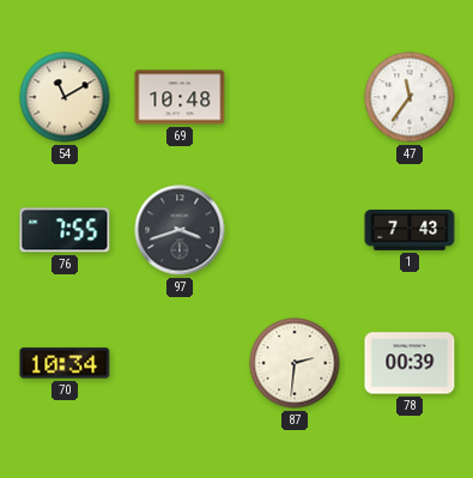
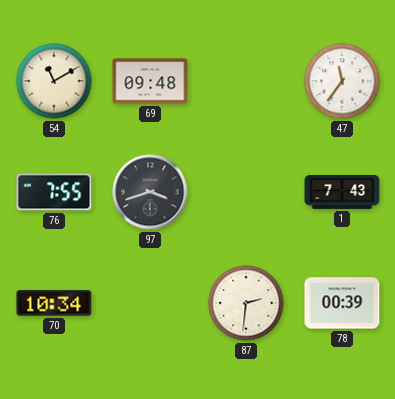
69: 10:48 -> 09:48 (150, 81)
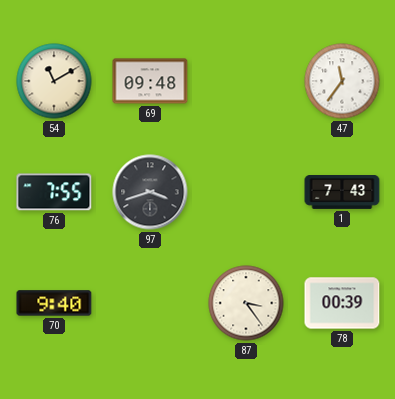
70: 10:34 -> 9:40 (54, 303)
87: 2:31 -> 3:24 (246, 303)
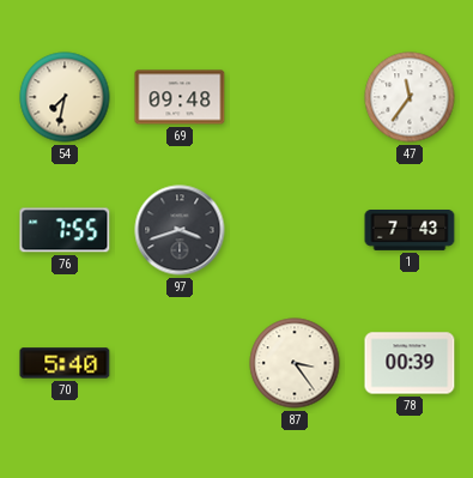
54: 11:10 -> 7:32 (65, 97)
70: 9:40 -> 5:40 (65, 363)
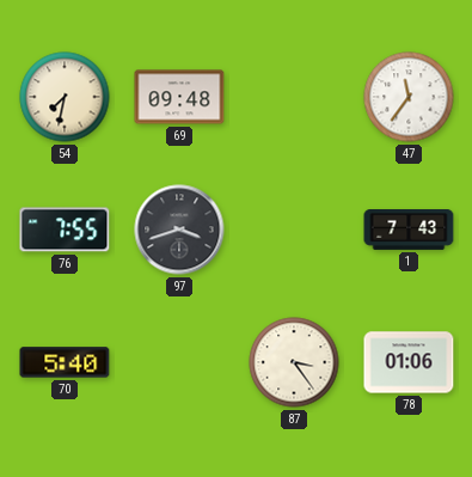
78: 00:39 -> 01:06 (409, 362)
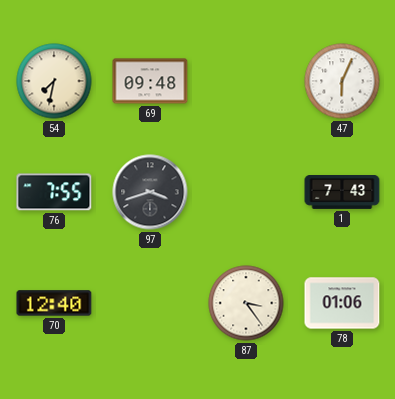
47: 11:36 -> 6:04 (342, 81)
70: 5:40 -> 12:40 (54, 303)
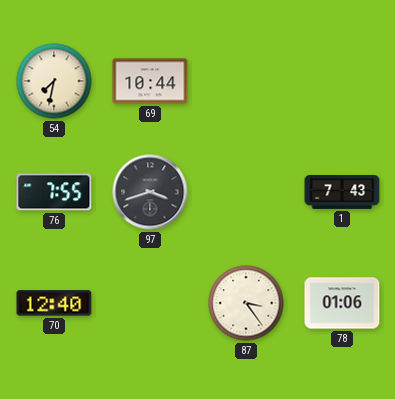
69: 09:48 -> 10:44 (150, 81)
47: 6:04 -> none (342, 81)
